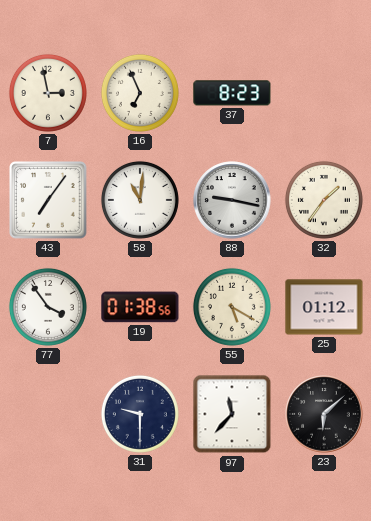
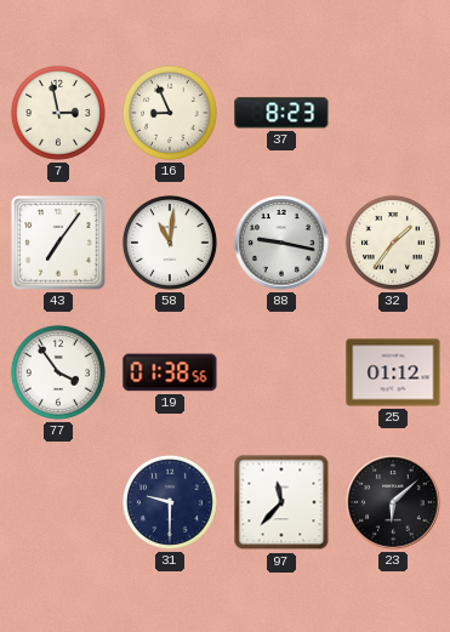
16: 6:56 -> 8:56 (170, 113)
55: 5:20 -> none (232, 307)
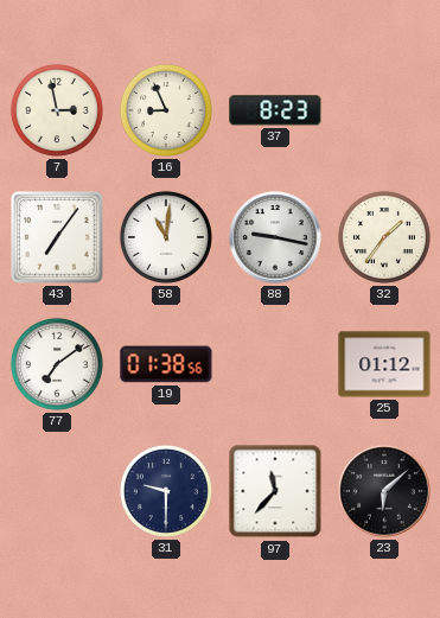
77: 3:54 -> 7:09 (57, 364)
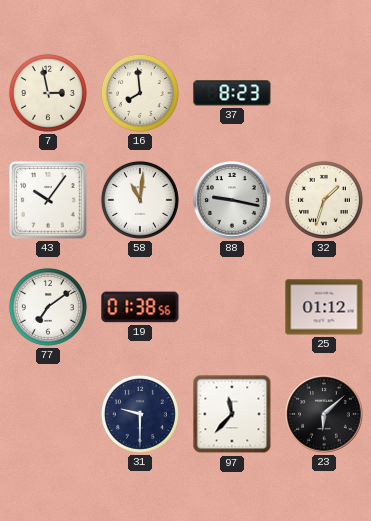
16: 8:56 -> 7:59 (140, 93)
43: 7:06 -> 10:06 (48, 200)
32: 1:36 -> 1:33 (324, 200)
